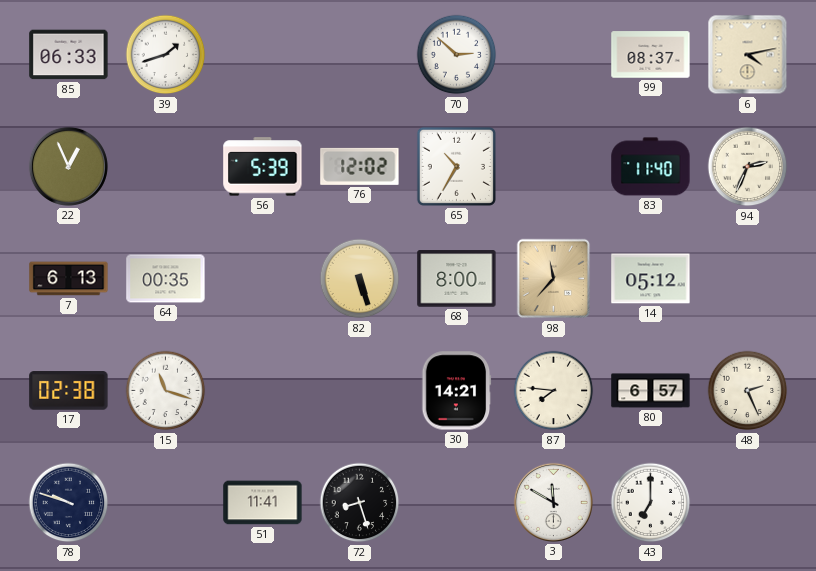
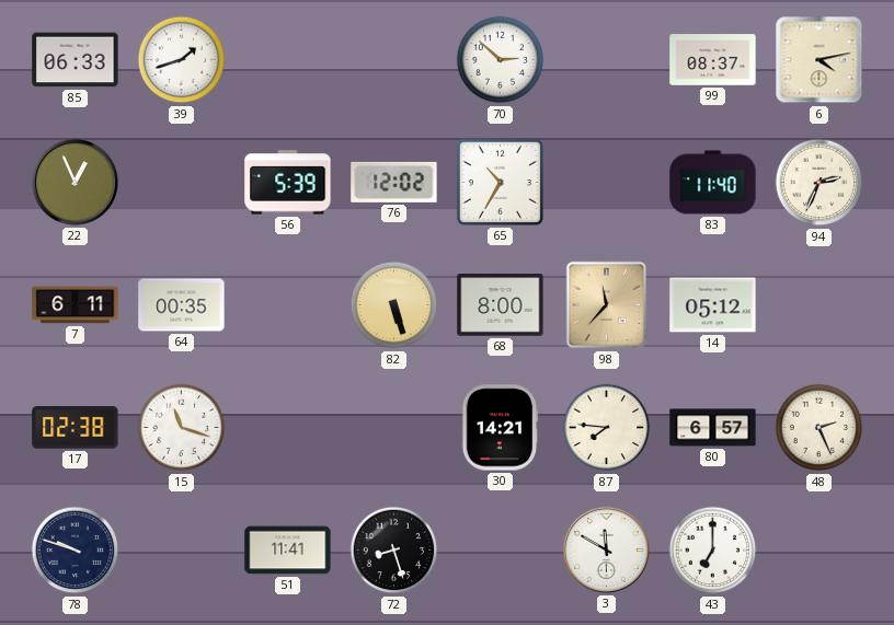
7: 6:13 -> 6:11 (76, 305)
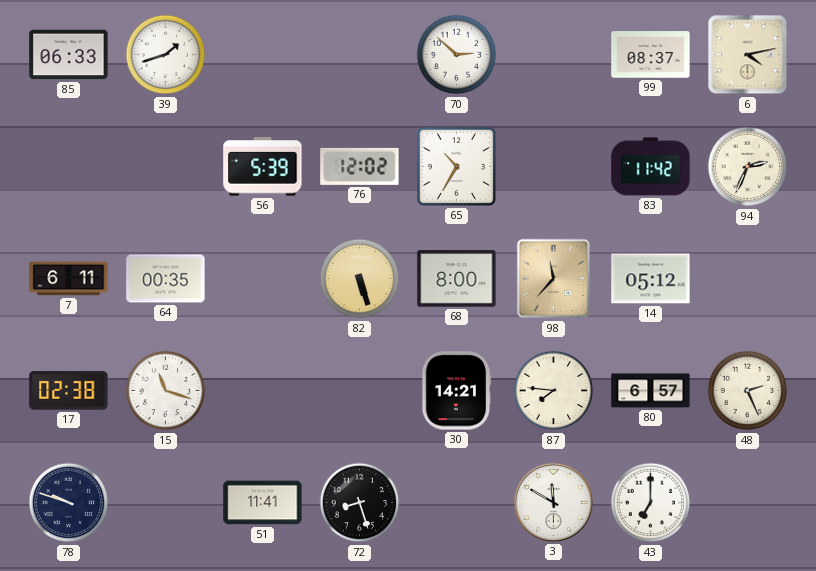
22: 12:56 -> none (74, 182)
83: 11:40 -> 11:42 (651, 167)
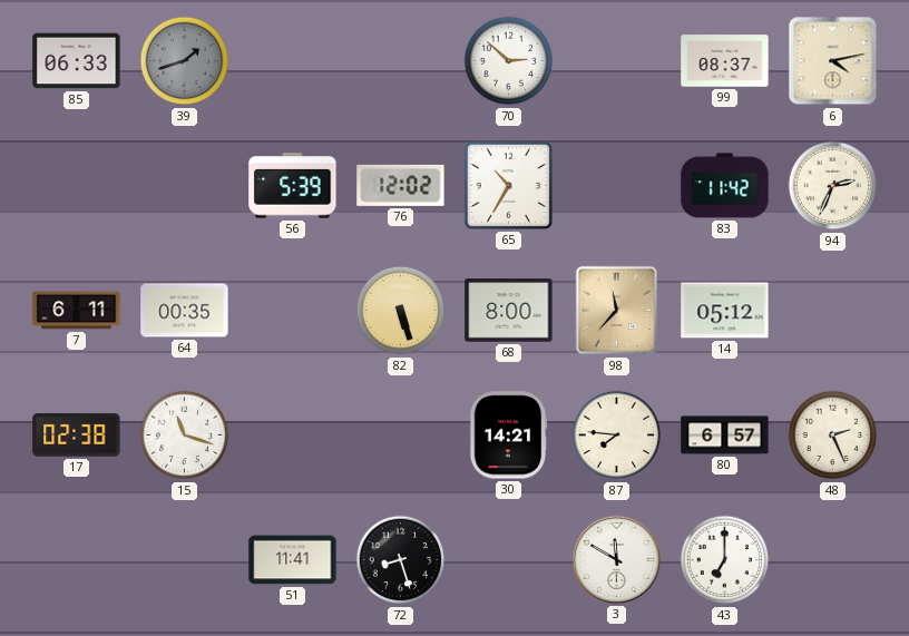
39 dial: white -> grey (185, 61)
78: 9:48 -> none (69, 503)
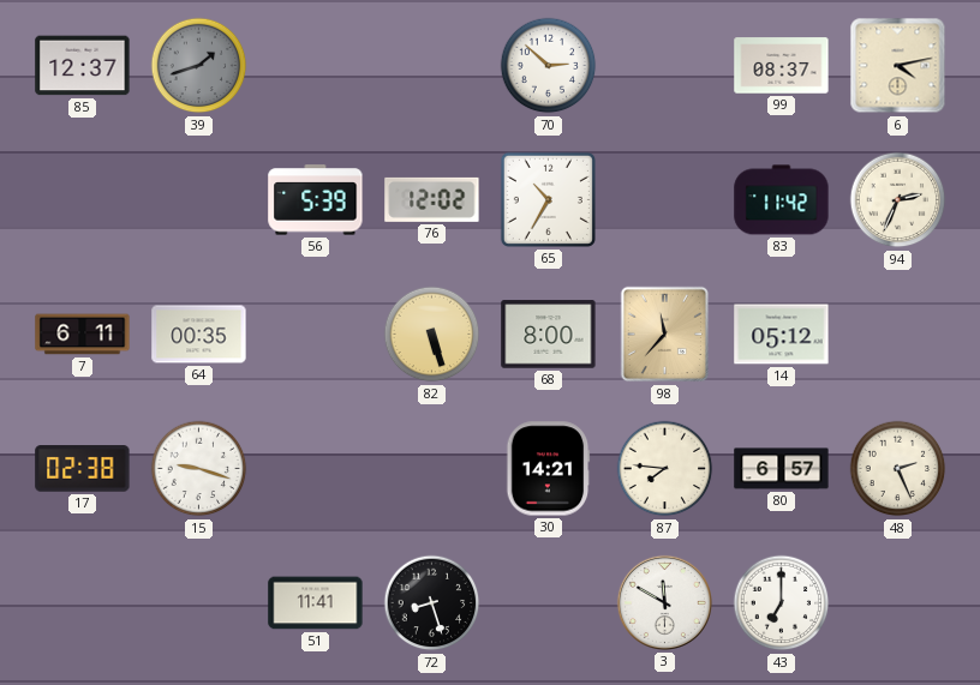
85: 06:33 -> 12:37 (83, 66)
15: 11:18 -> 9:18 (199, 469)
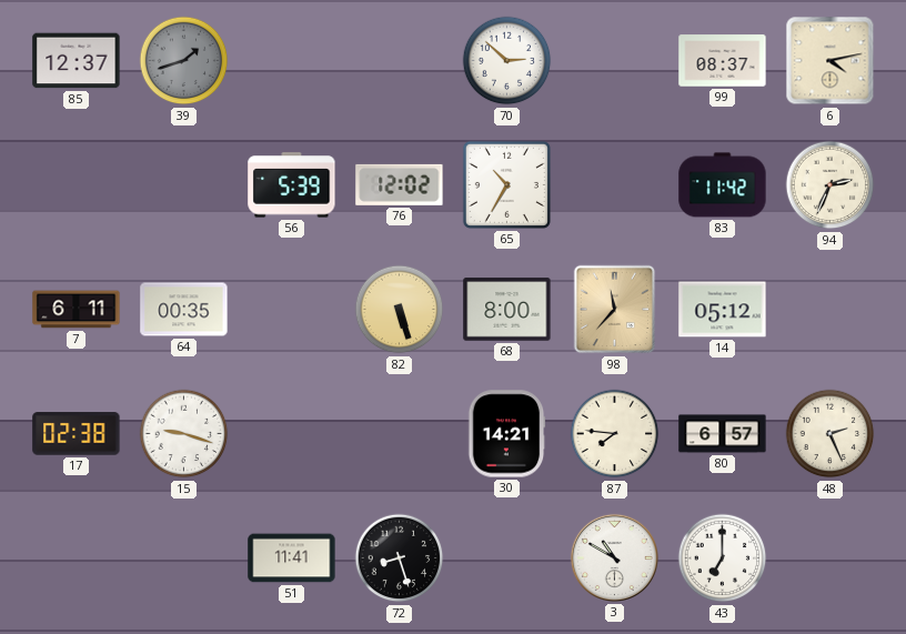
3: 11:50 -> 10:50 (614, 557)
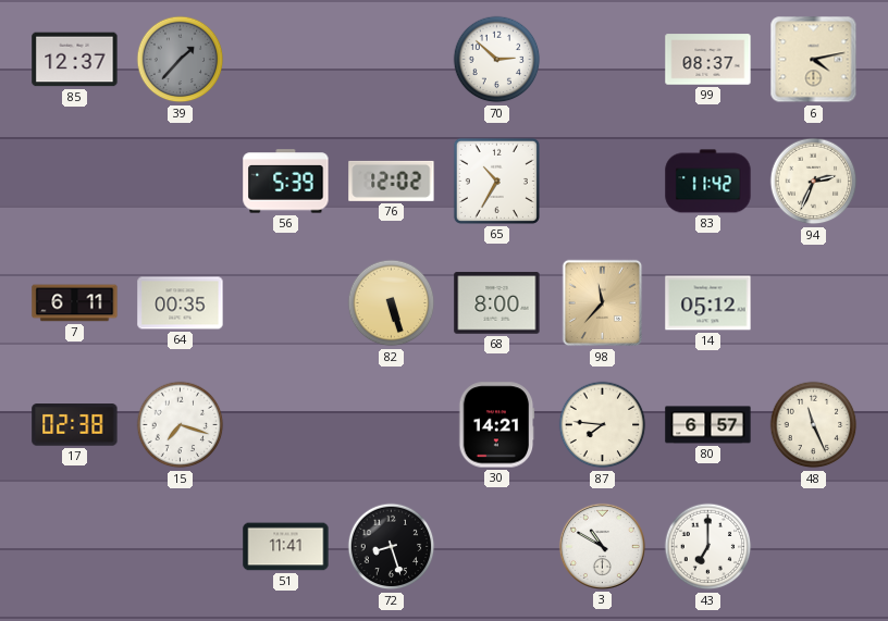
39: 1:42 -> 1:37 (181, 60)
15: 9:18 -> 7:18 (181, 425)
48: 2:26 -> 11:26 (814, 425)
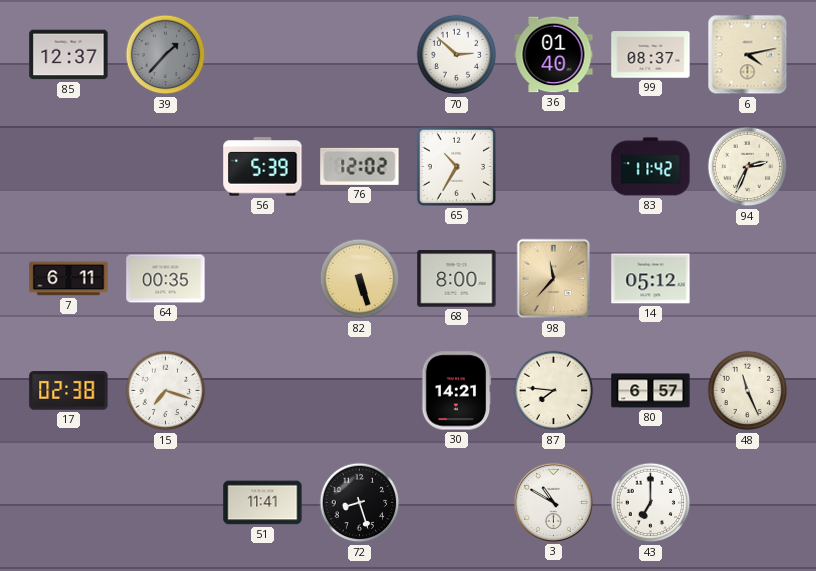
36: none -> 01:40 (554, 55)
